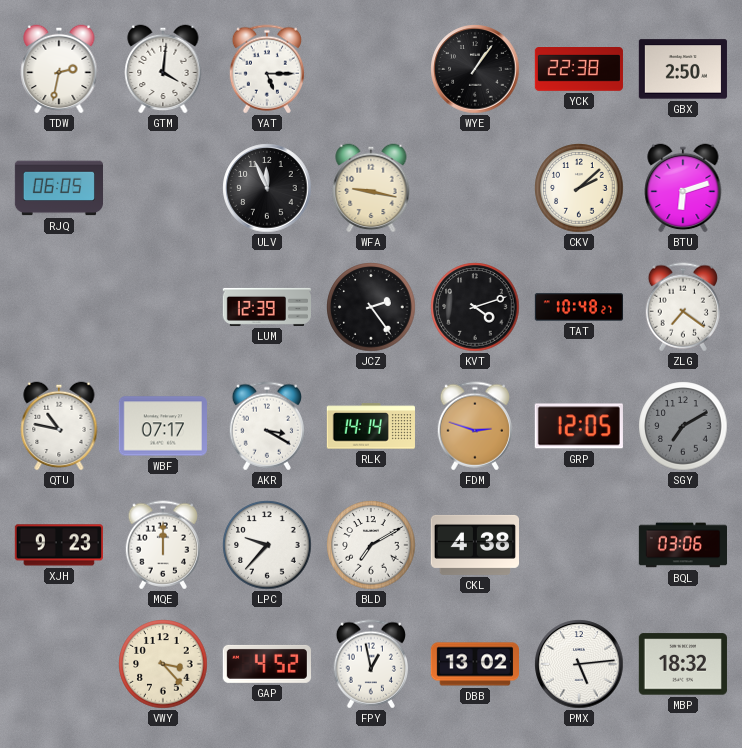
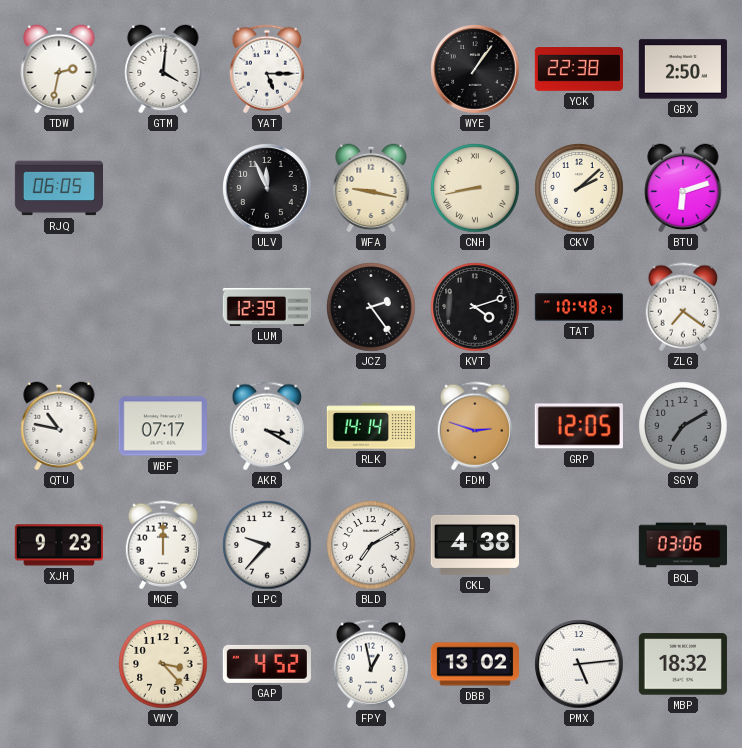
CNH: none -> 8:43 (475, 188)
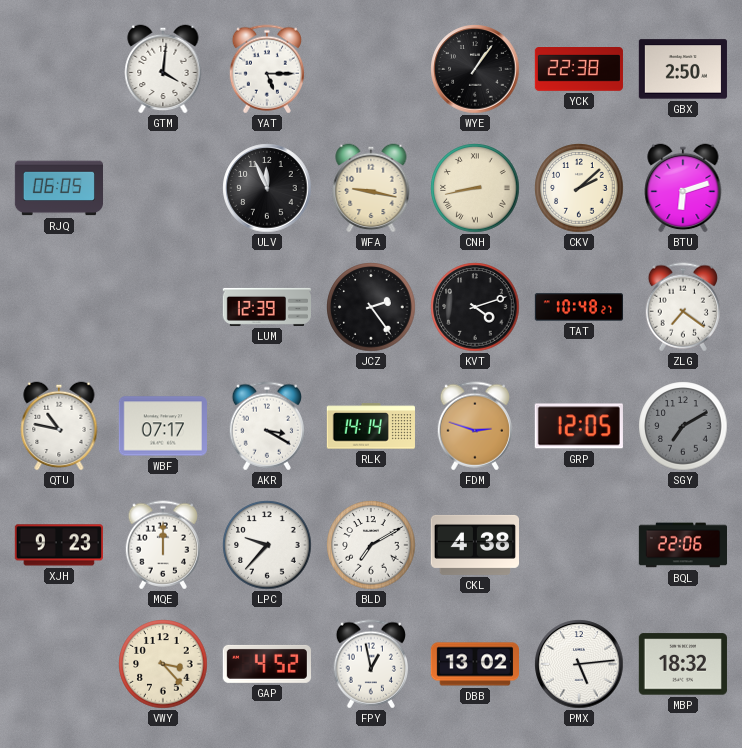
TDW: 2:32 -> none (59, 69)
BQL: 03:06 -> 22:06 (682, 545)
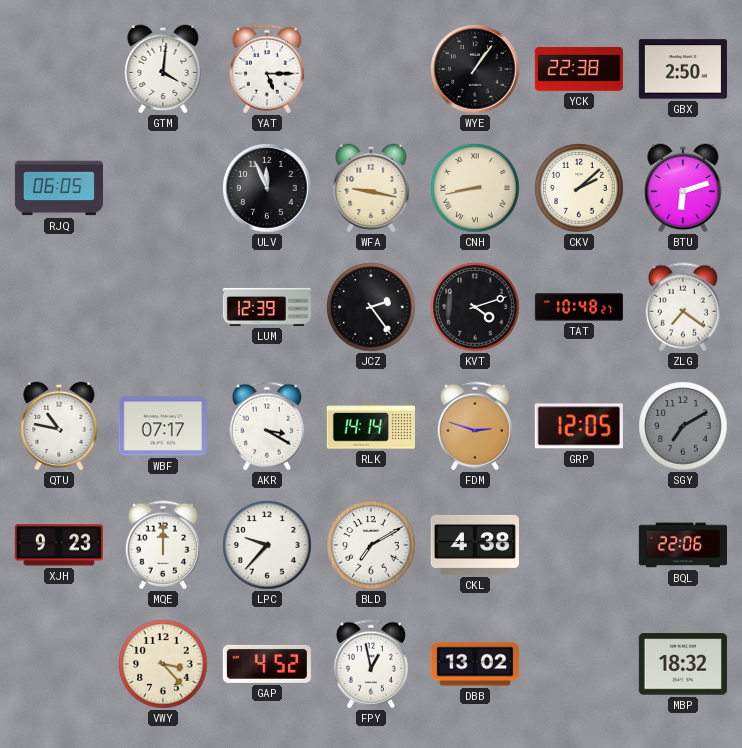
PMX: 5:14 -> none (579, 664)
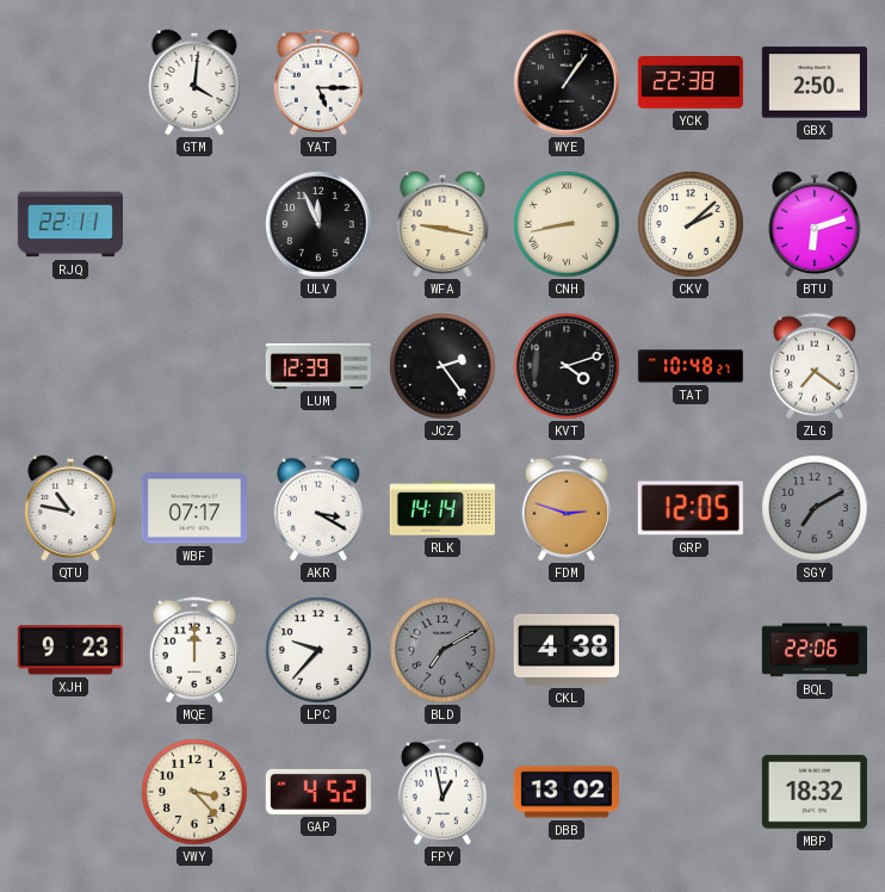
RJQ: 06:05 -> 22:11 (69, 224)
BLD dial: white -> grey (442, 650)
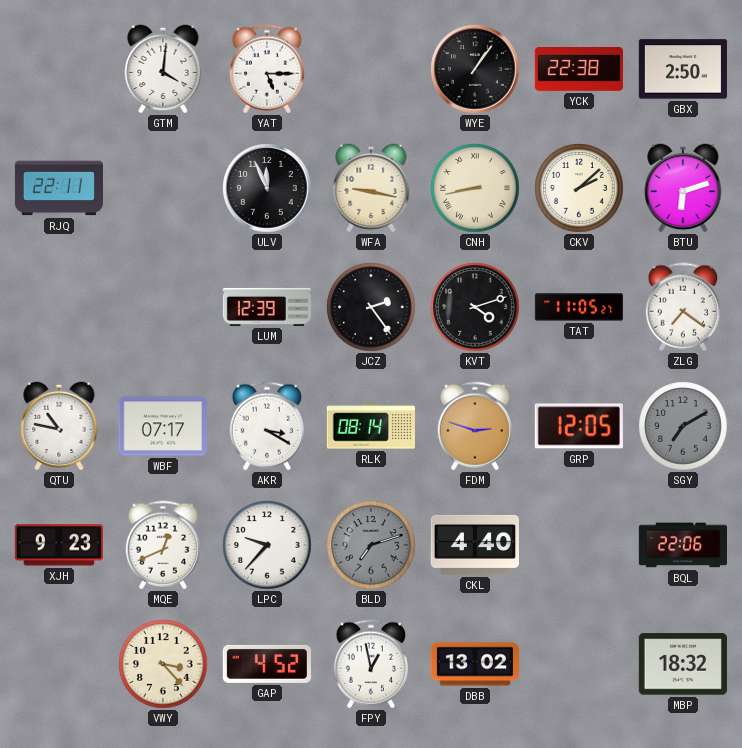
TAT: 10:48 -> 11:05 (578, 307)
RLK: 14:14 -> 08:14 (371, 426)
MQE: 12:00 -> 12:41 (163, 545)
BLD: 7:10 -> 7:12 (371, 545)
CKL: 4:38 -> 4:40 (474, 545)
